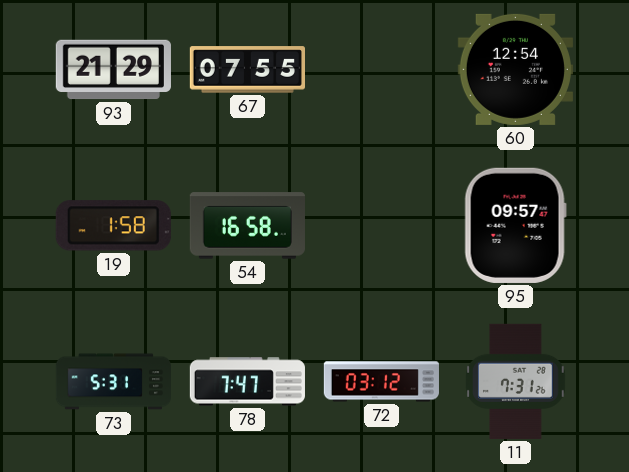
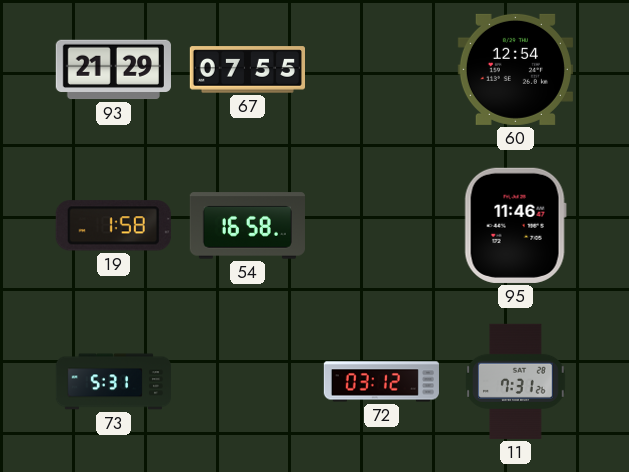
95: 09:57 -> 11:46 (515, 225)
78: 7:47 -> none (247, 382)
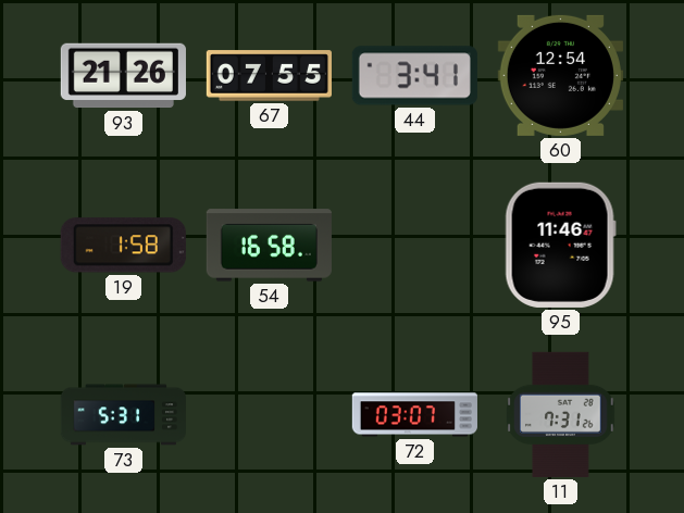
93: 21:29 -> 21:26 (123, 76)
44: none -> 3:41 (414, 76)
72: 03:12 -> 03:07 (414, 415)
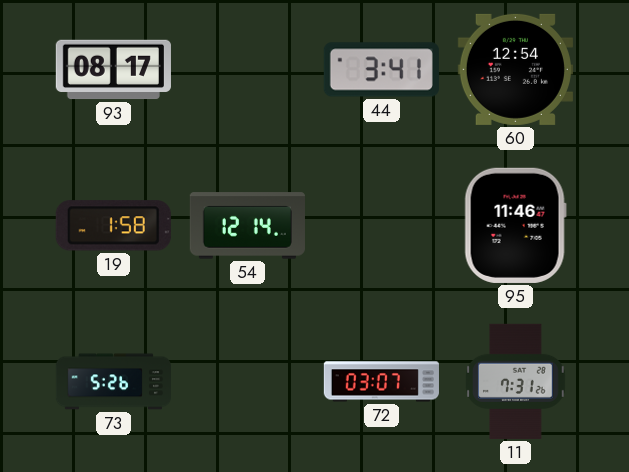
93: 21:26 -> 08:17 (113, 70)
67: 07:55 -> none (269, 76)
54: 16:58 -> 12:14 (247, 226)
73: 5:31 -> 5:26 (113, 382)
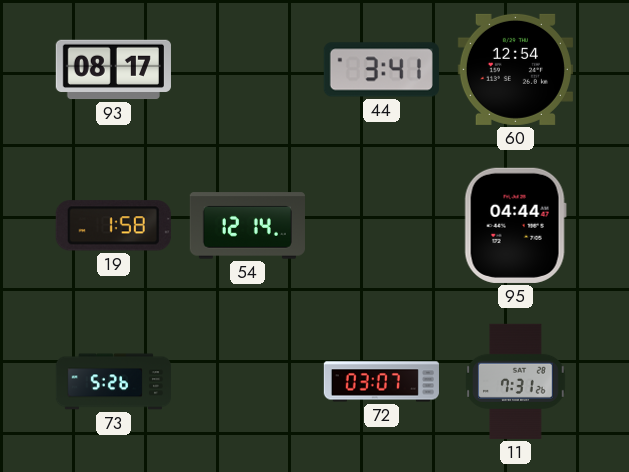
95: 11:46 -> 04:44 (515, 225)
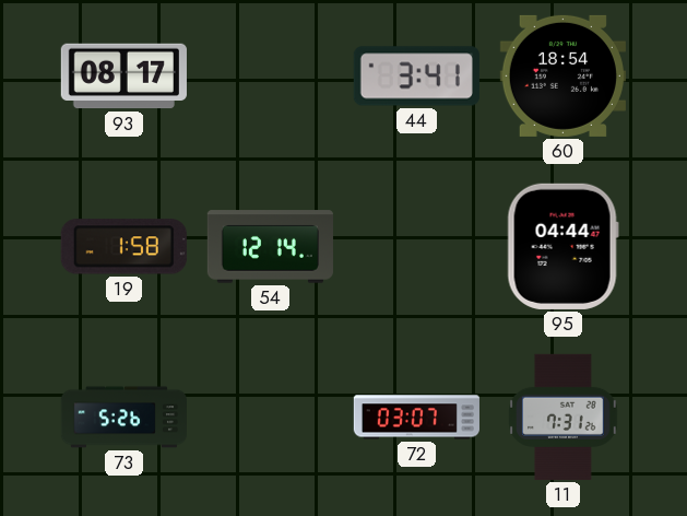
60: 12:54 -> 18:54 (562, 75)
